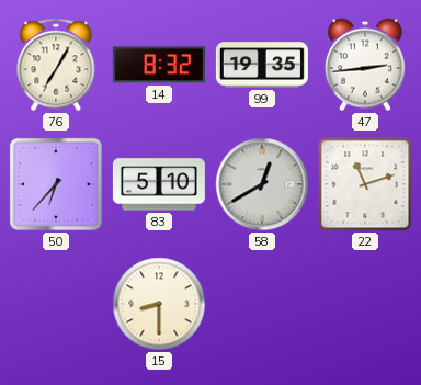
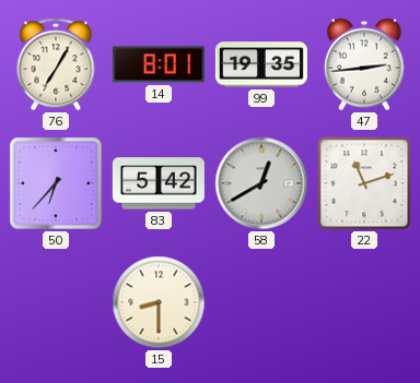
14: 8:32 -> 8:01 (159, 64)
83: 5:10 -> 5:42 (159, 183)
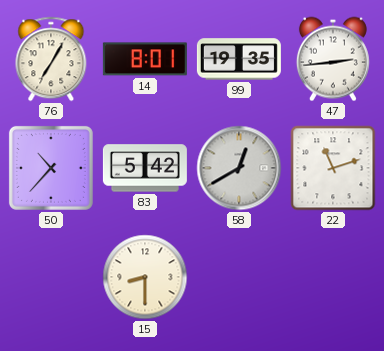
50: 6:37 -> 10:37 (51, 168)
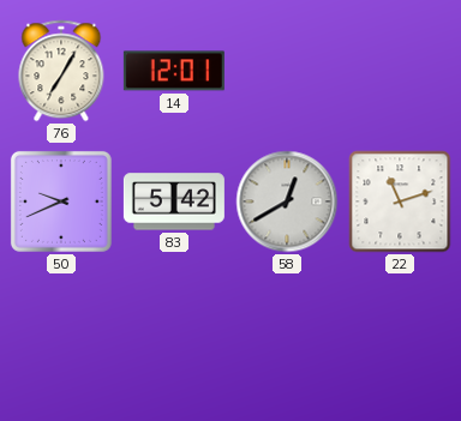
14: 8:01 -> 12:01 (174, 71)
99: 19:35 -> none (239, 59)
47: 2:44 -> none (333, 59)
50: 10:37 -> 9:41 (61, 202)
15: 8:30 -> none (145, 277)
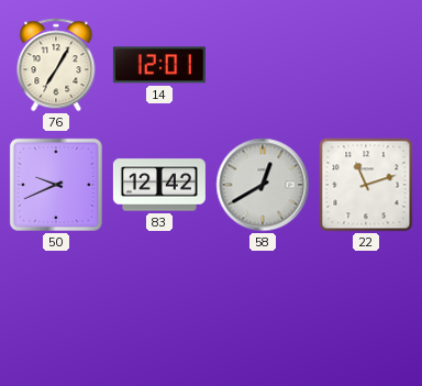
83: 5:42 -> 12:42 (159, 185)
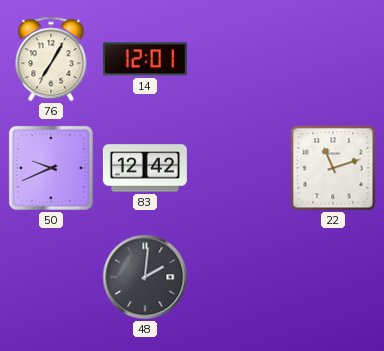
58: 12:40 -> none (263, 185)
48: none -> 2:01 (145, 277)
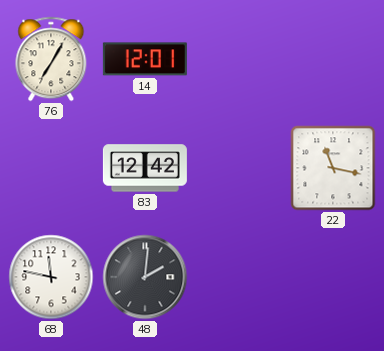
50: 9:41 -> none (51, 168)
22: 11:12 -> 11:17 (333, 168)
68: none -> 11:47 (51, 277)
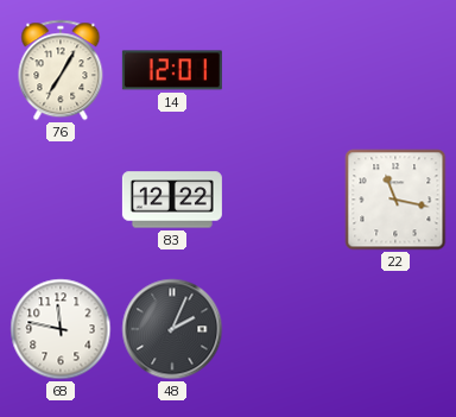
83: 12:42 -> 12:22 (172, 200)
48: 2:01 -> 2:04 (172, 329)
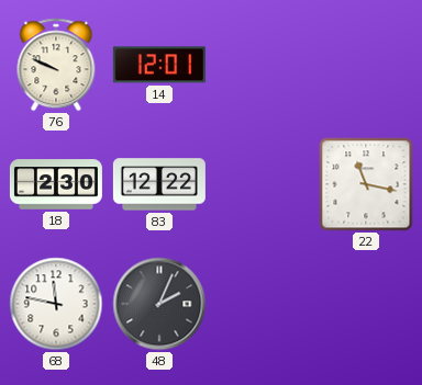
76: 7:05 -> 9:49 (56, 65)
18: none -> 2:30 (56, 184)
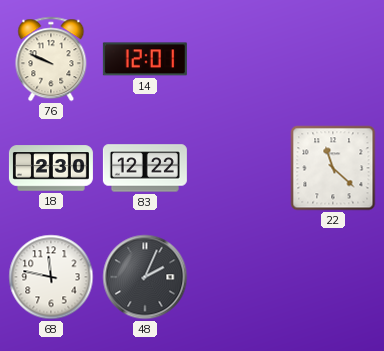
22: 11:17 -> 11:22 (333, 168)
